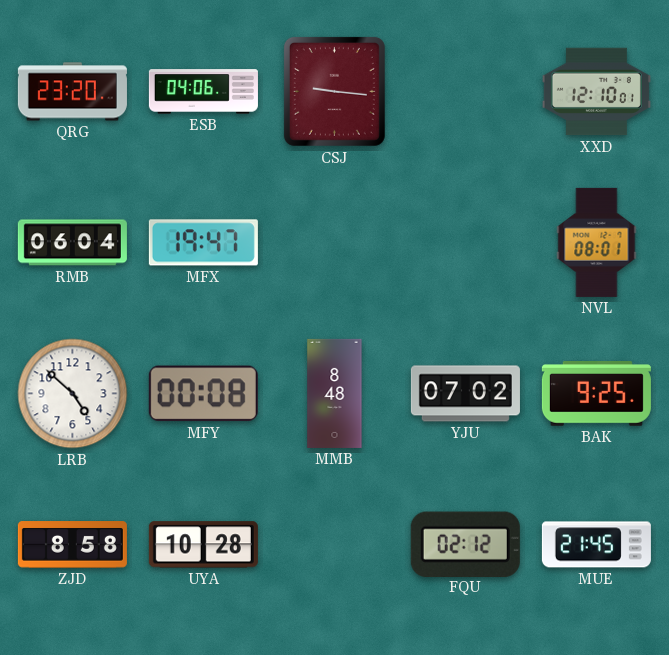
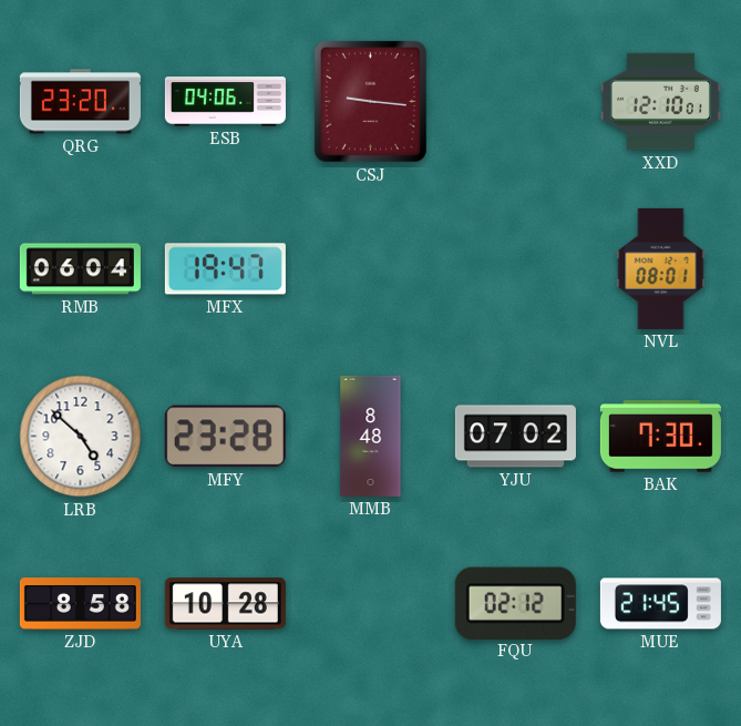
MFY: 00:08 -> 23:28 (225, 437)
BAK: 9:25 -> 7:30 (660, 437)
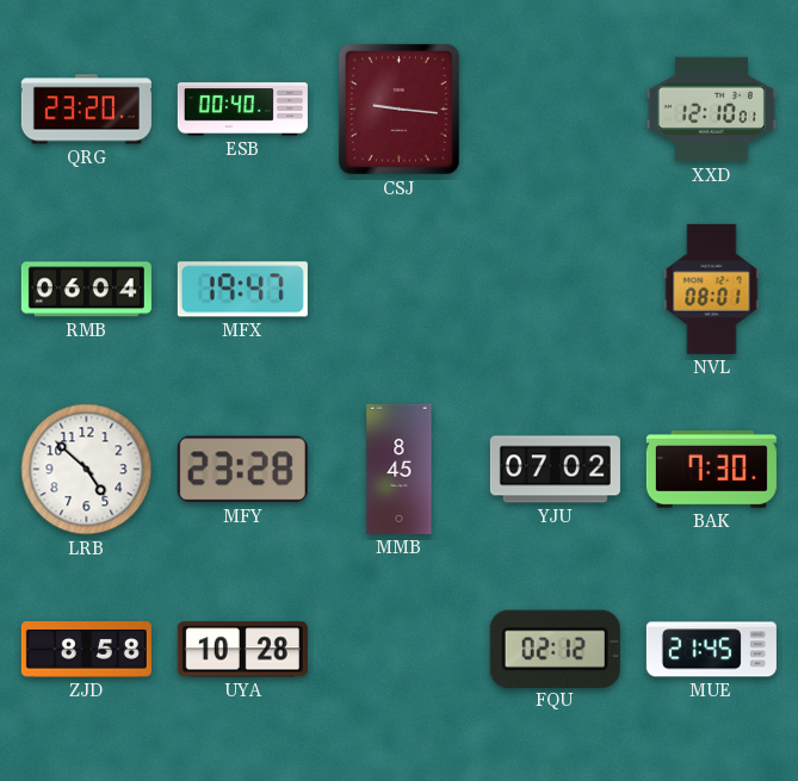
ESB: 04:06 -> 00:40 (242, 110)
MMB: 8:48 -> 8:45 (400, 469)
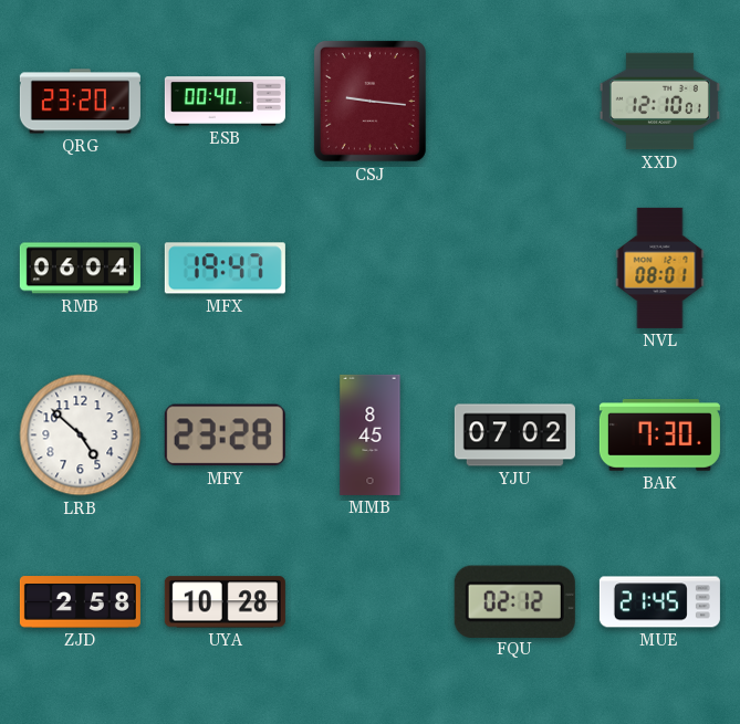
ZJD: 8:58 -> 2:58 (80, 602)
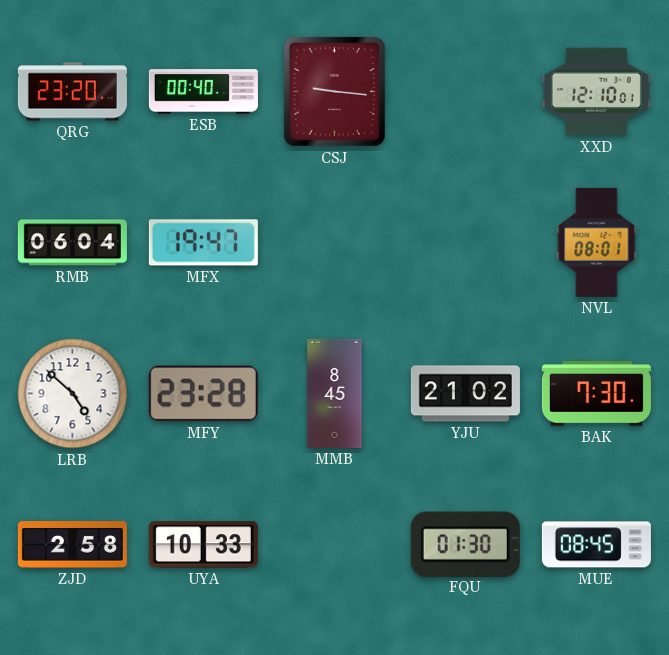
YJU: 07:02 -> 21:02 (465, 394)
UYA: 10:28 -> 10:33 (203, 545)
FQU: 02:12 -> 01:30 (465, 544)
MUE: 21:45 -> 08:45 (596, 545)
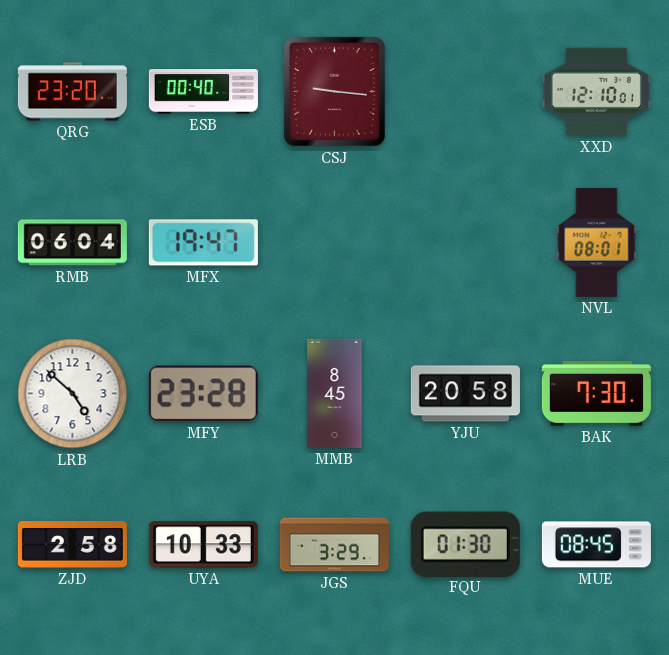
YJU: 21:02 -> 20:58 (465, 394)
JGS: none -> 3:29 (334, 545)
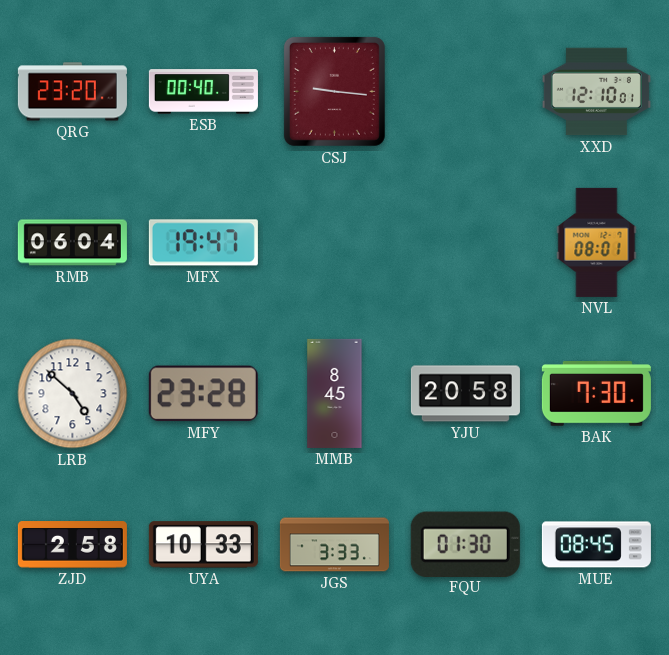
JGS: 3:29 -> 3:33 (334, 545)
